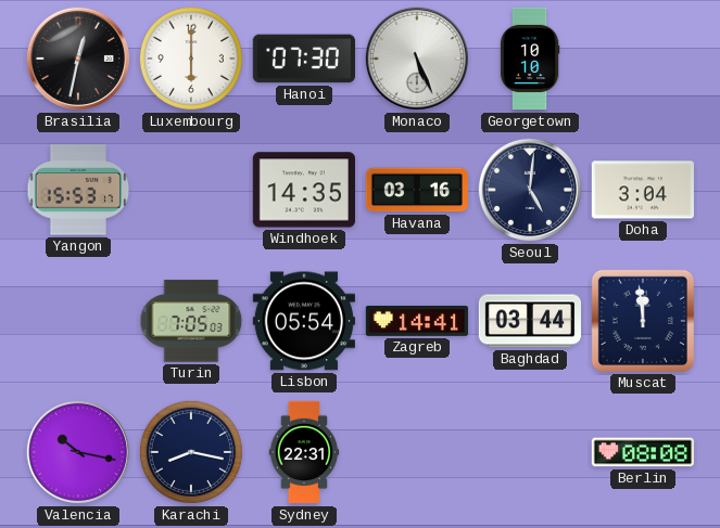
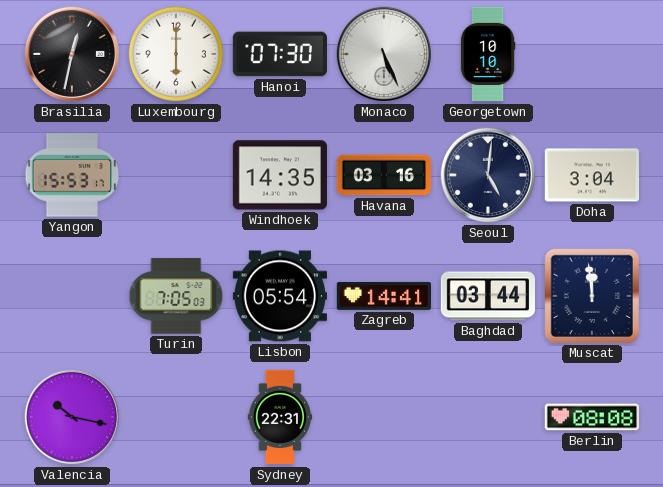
Karachi: 8:17 -> none (191, 452)
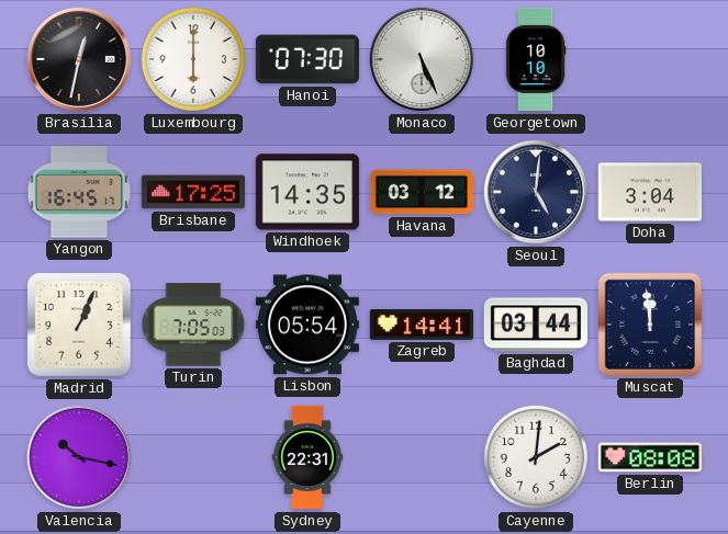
Yangon: 15:53 -> 16:45 (79, 192)
Brisbane: none -> 17:25 (192, 192)
Havana: 03:16 -> 03:12 (421, 192)
Madrid: none -> 1:04 (79, 325)
Cayenne: none -> 2:01 (536, 457)
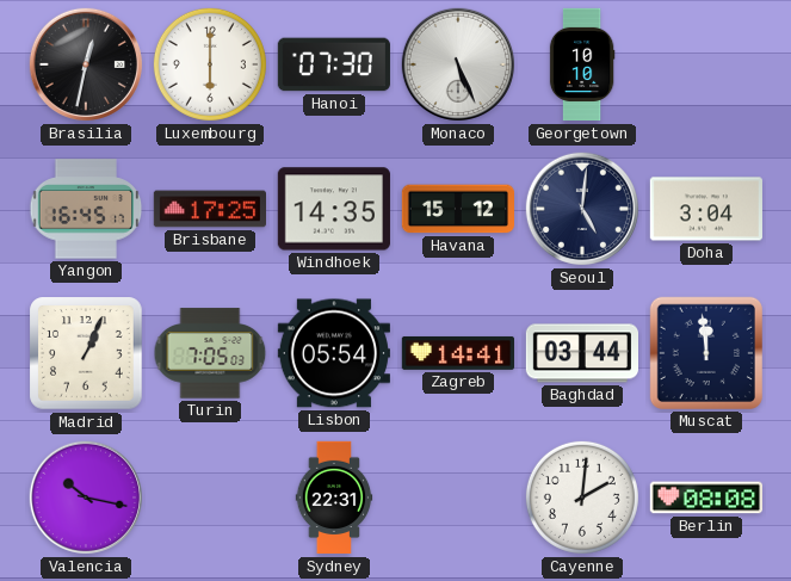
Havana: 03:12 -> 15:12 (457, 209)
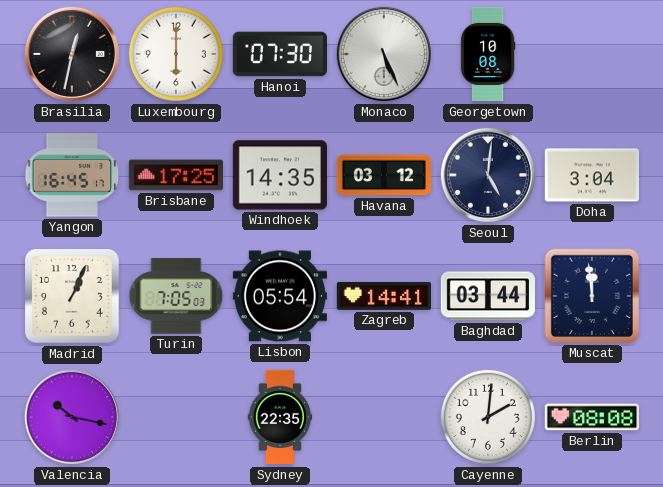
Georgetown: 10:10 -> 10:08 (488, 54)
Havana: 15:12 -> 03:12 (383, 175)
Sydney: 22:31 -> 22:35 (280, 417)
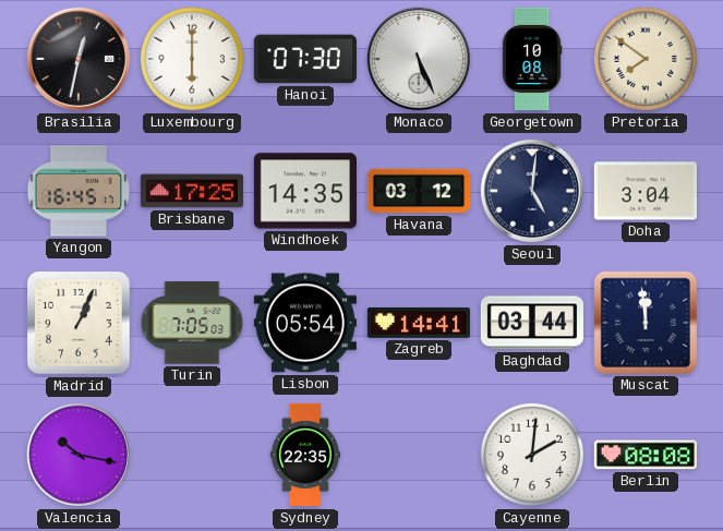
Pretoria: none -> 7:51 (646, 59)
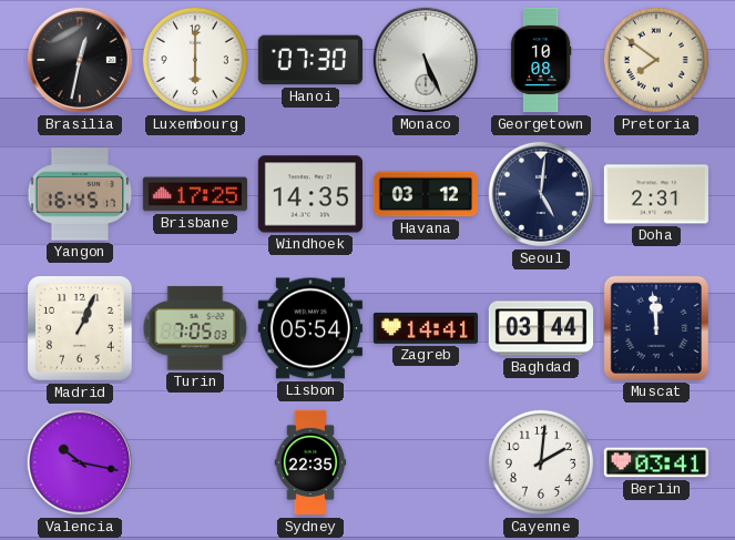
Doha: 3:04 -> 2:31 (656, 194)
Berlin: 08:08 -> 03:41 (655, 462)
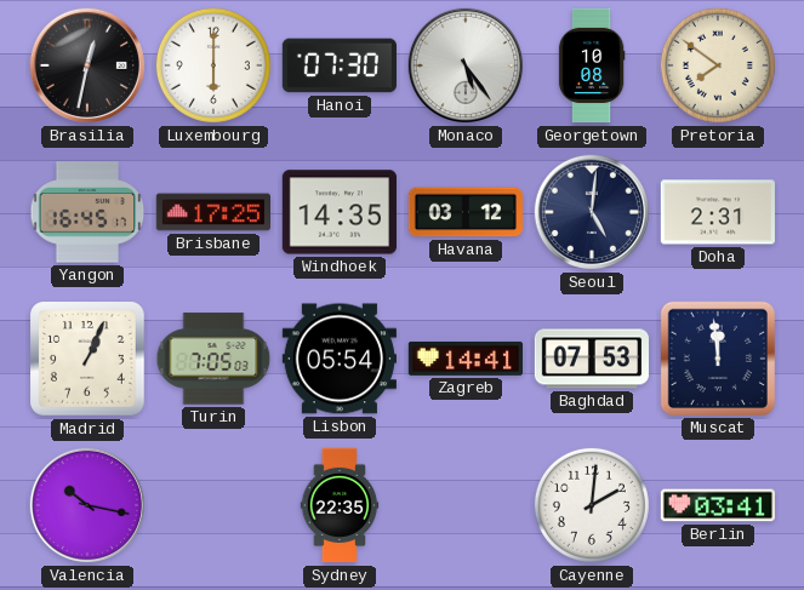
Monaco: 5:26 -> 5:24 (466, 65)
Baghdad: 03:44 -> 07:53 (591, 359)
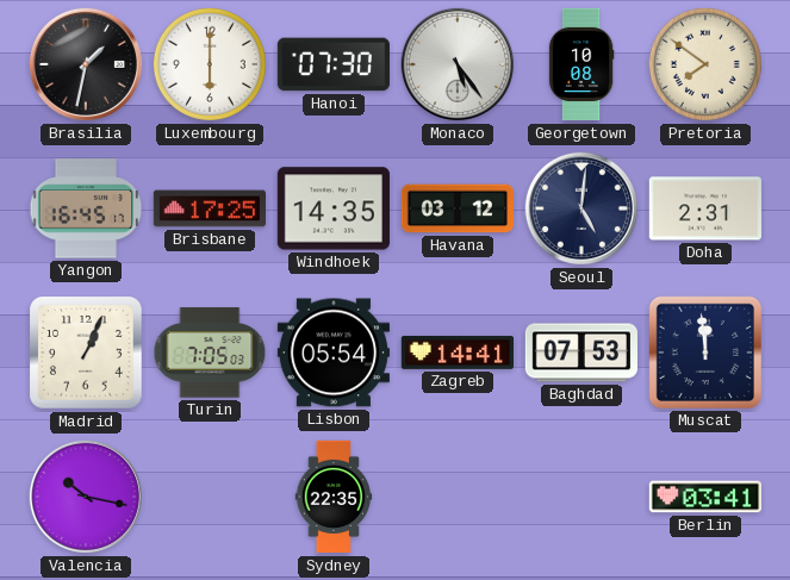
Brasilia: 12:32 -> 1:32 (86, 64)
Cayenne: 2:01 -> none (592, 505)
